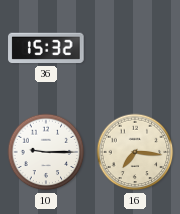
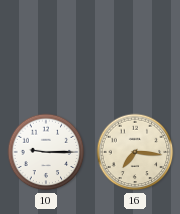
36: 15:32 -> none (46, 48)
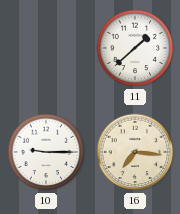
11: none -> 1:38 (135, 48)
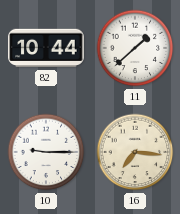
82: none -> 10:44 (46, 48)
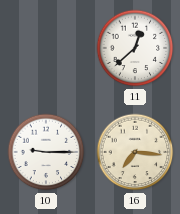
82: 10:44 -> none (46, 48)
11: 1:38 -> 12:38 (135, 48)
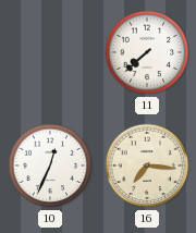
11: 12:38 -> 7:38 (147, 52)
10: 9:15 -> 12:34 (50, 165)
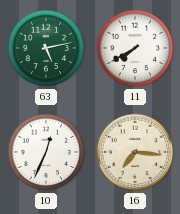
63: none -> 5:13 (46, 48)
11: 7:38 -> 7:40 (135, 48)
